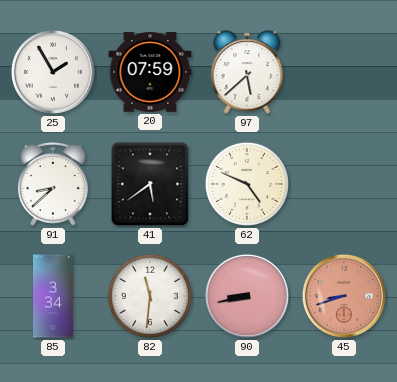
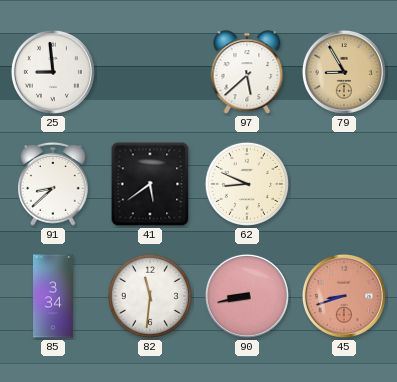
25: 1:55 -> 8:59 (53, 72)
20: 07:59 -> none (150, 72)
79: none -> 8:55 (344, 72)
62: 4:49 -> 8:49 (247, 184)
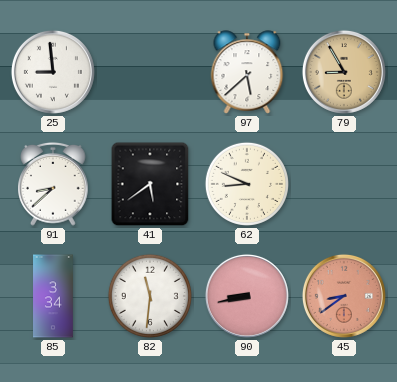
45: 8:42 -> 8:39 (344, 296)
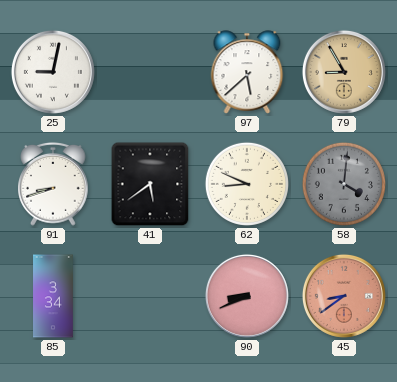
25: 8:59 -> 9:02 (53, 72)
91: 8:38 -> 8:42 (53, 184)
58: none -> 4:01 (344, 184)
82: 11:31 -> none (150, 296)
90: 8:43 -> 8:41 (247, 296)
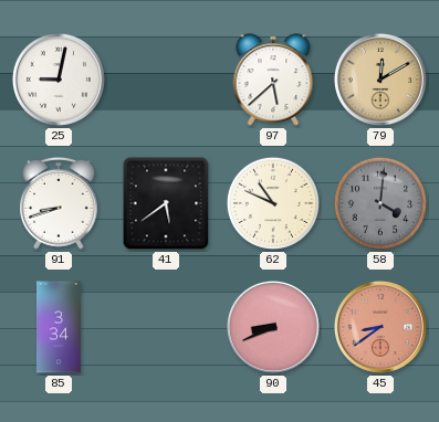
79: 8:55 -> 12:10 (380, 80)
62: 8:49 -> 10:49 (273, 203)
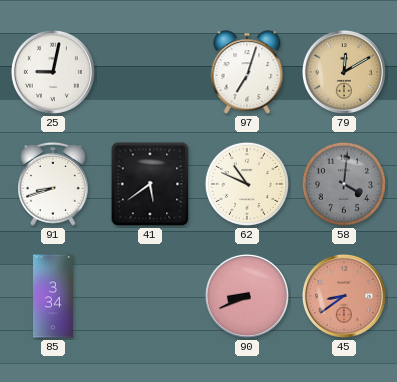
97: 5:38 -> 7:03 (247, 72)
